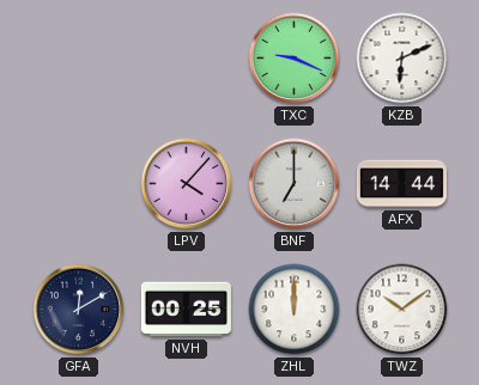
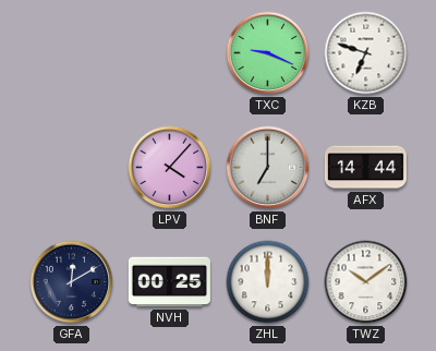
KZB: 6:11 -> 6:48 (366, 53)
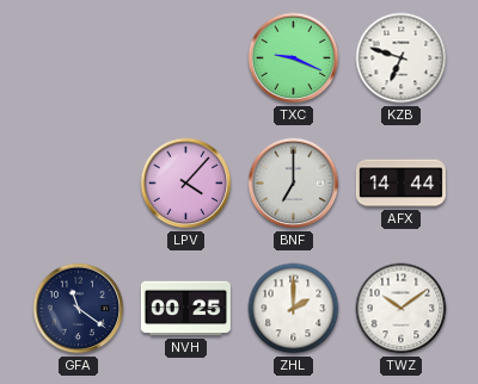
GFA: 12:10 -> 11:21 (79, 309)
ZHL: 12:00 -> 2:00 (294, 309)
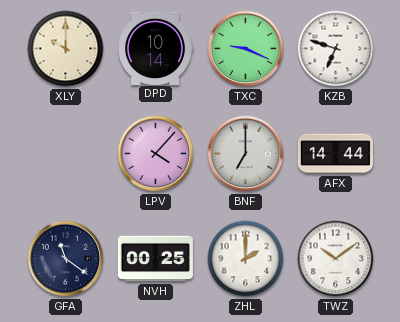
XLY: none -> 10:00 (66, 49)
DPD: none -> 10:14 (155, 48)
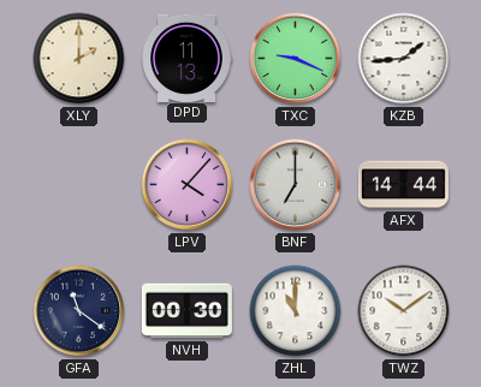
XLY: 10:00 -> 2:00 (79, 59)
DPD: 10:14 -> 11:13 (186, 58)
KZB: 6:48 -> 1:44 (404, 59)
NVH: 00:25 -> 00:30 (186, 311)
ZHL: 2:00 -> 11:00 (296, 311)
